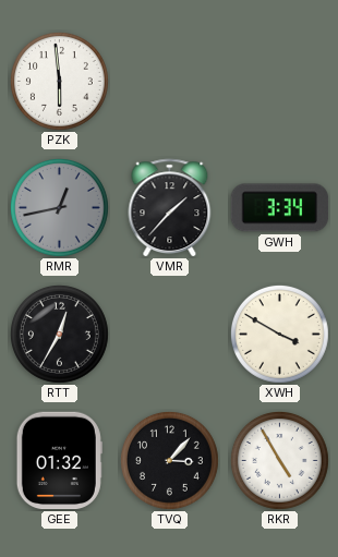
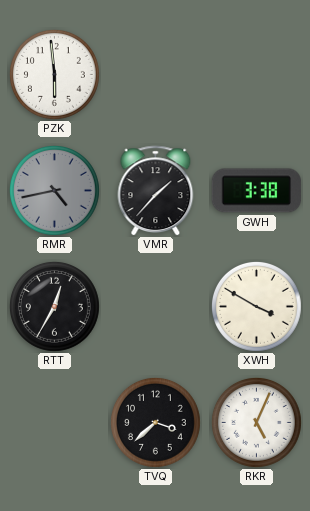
RMR: 12:43 -> 4:43 (54, 190)
GWH: 3:34 -> 3:38 (257, 191)
GEE: 01:32 -> none (59, 461)
TVQ: 3:07 -> 3:38 (155, 422)
RKR: 4:55 -> 5:04 (256, 422)
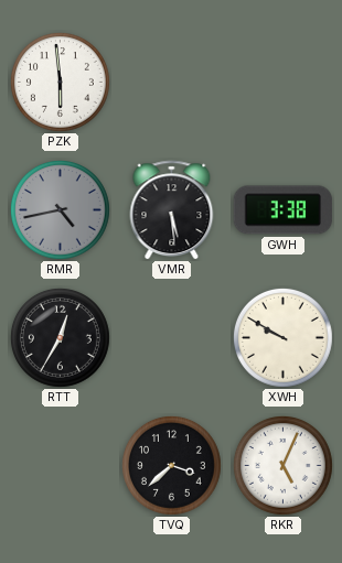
VMR: 1:37 -> 5:29 (172, 210)
XWH: 3:50 -> 9:50 (282, 337)
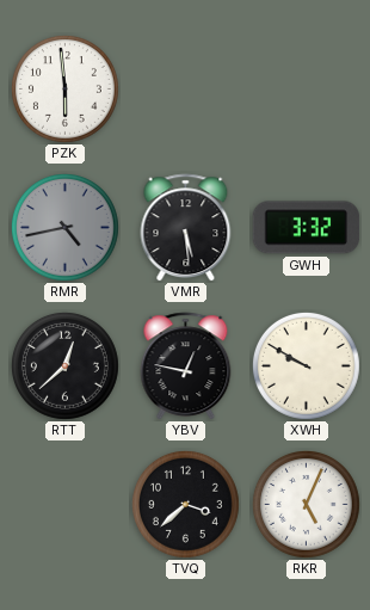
GWH: 3:38 -> 3:32 (307, 228)
RTT: 12:35 -> 12:38 (64, 365)
YBV: none -> 12:47 (186, 366)
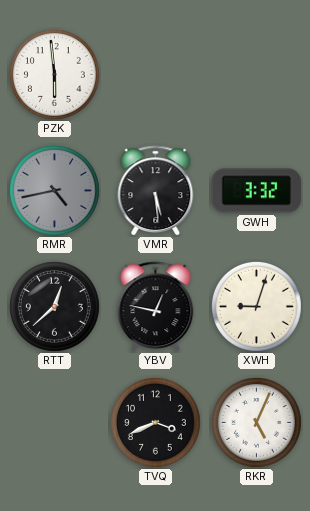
XWH: 9:50 -> 9:03 (256, 306)
TVQ: 3:38 -> 3:41 (155, 422)
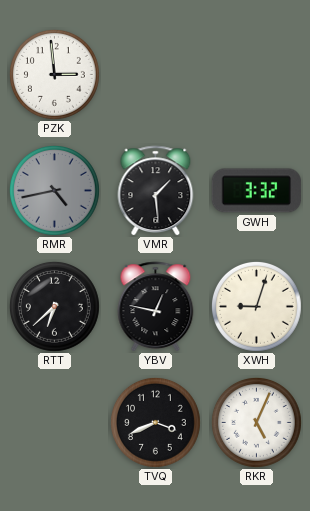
PZK: 5:59 -> 2:59 (54, 74)
VMR: 5:29 -> 1:29 (156, 191)
RTT: 12:38 -> 6:38 (54, 306)
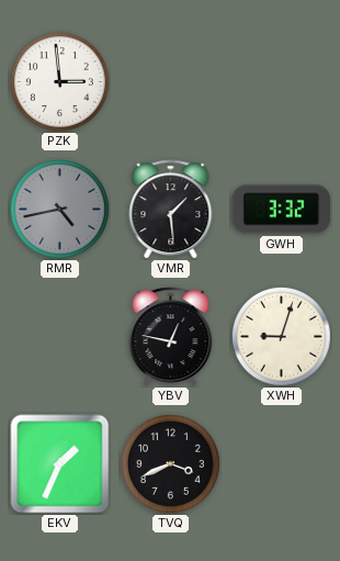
RTT: 6:38 -> none (54, 306)
EKV: none -> 1:34 (60, 464)
RKR: 5:04 -> none (256, 422)
